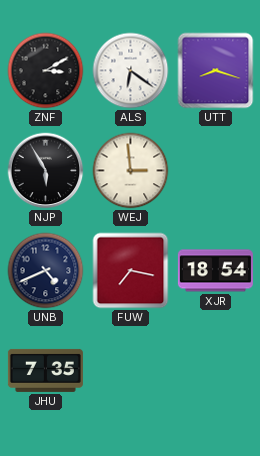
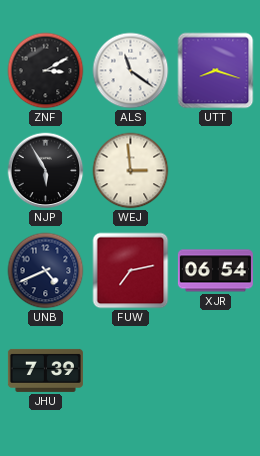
ALS: 6:21 -> 11:21 (131, 71)
FUW: 7:17 -> 7:13 (131, 271)
XJR: 18:54 -> 06:54 (215, 271)
JHU: 7:35 -> 7:39 (45, 370)
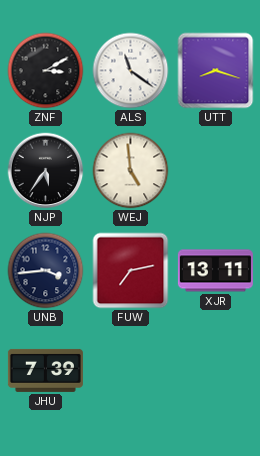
NJP: 5:55 -> 5:36 (46, 171)
WEJ: 2:59 -> 4:59 (131, 171)
UNB: 4:41 -> 3:44 (46, 271)
XJR: 06:54 -> 13:11 (215, 271)
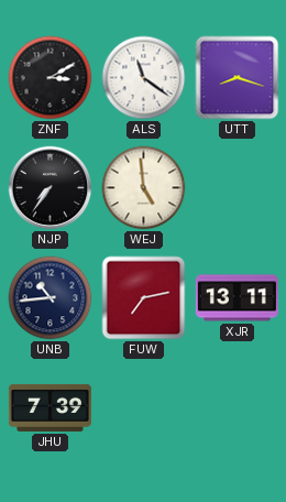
NJP: 5:36 -> 7:36 (51, 188)
UNB: 3:44 -> 10:44 (51, 298)
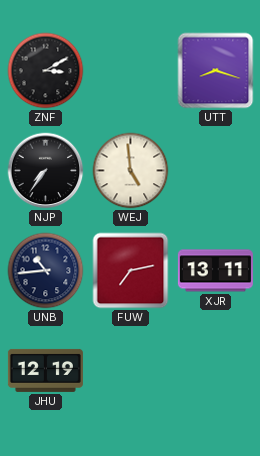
ALS: 11:21 -> none (144, 78)
JHU: 7:39 -> 12:19 (45, 370)
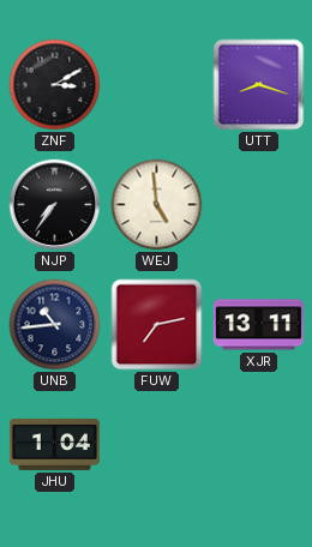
JHU: 12:19 -> 1:04 (54, 444)
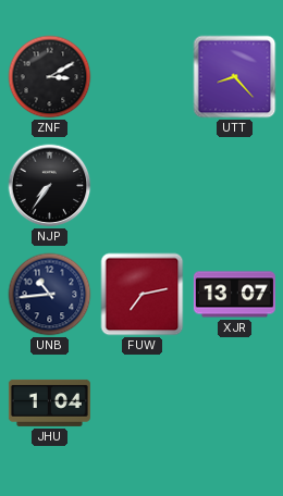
UTT: 8:18 -> 8:23 (235, 77)
WEJ: 4:59 -> none (157, 205)
XJR: 13:11 -> 13:07 (234, 295)
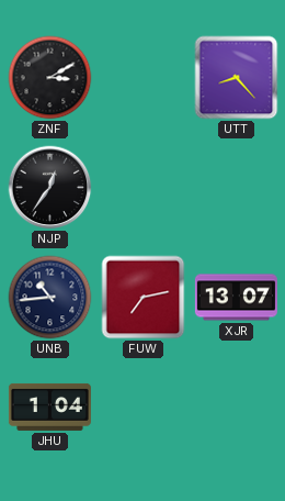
NJP: 7:36 -> 12:36 (50, 188)
